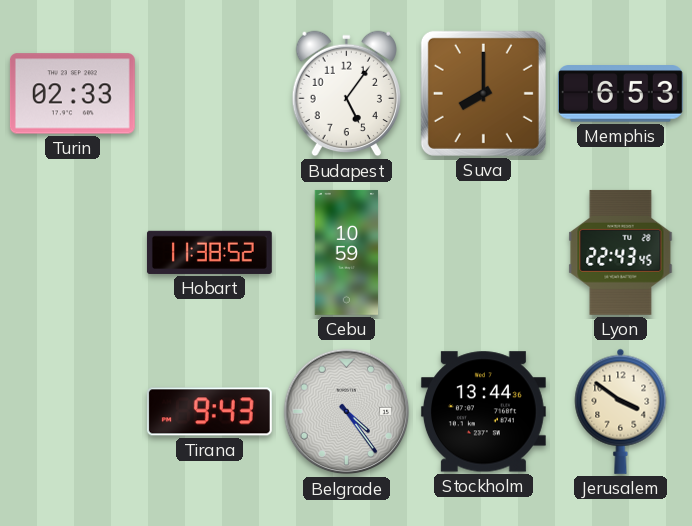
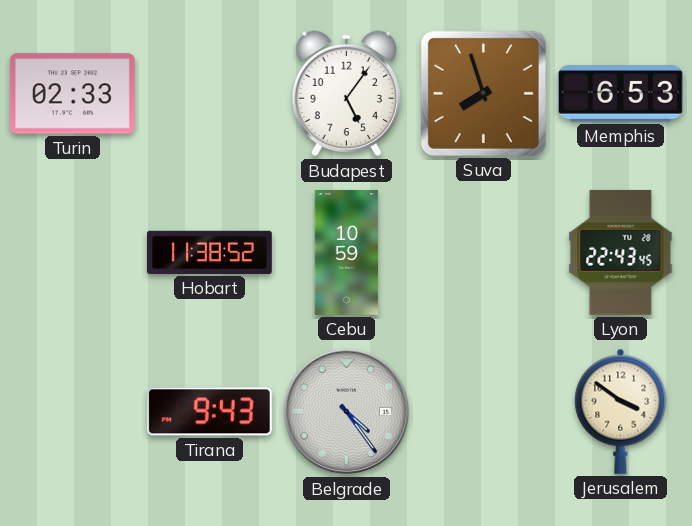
Suva: 8:00 -> 7:57 (483, 93)
Stockholm: 13:44 -> none (483, 412)
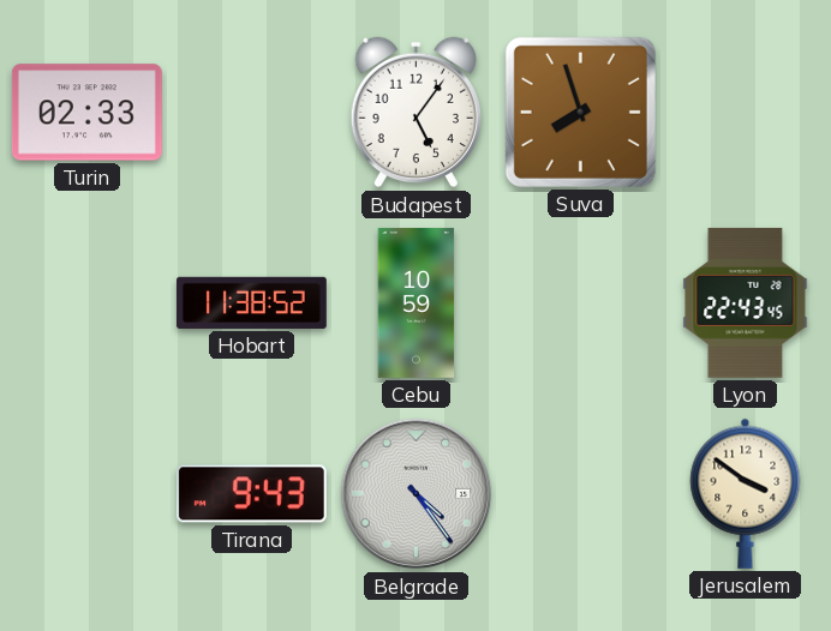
Memphis: 6:53 -> none (620, 94)
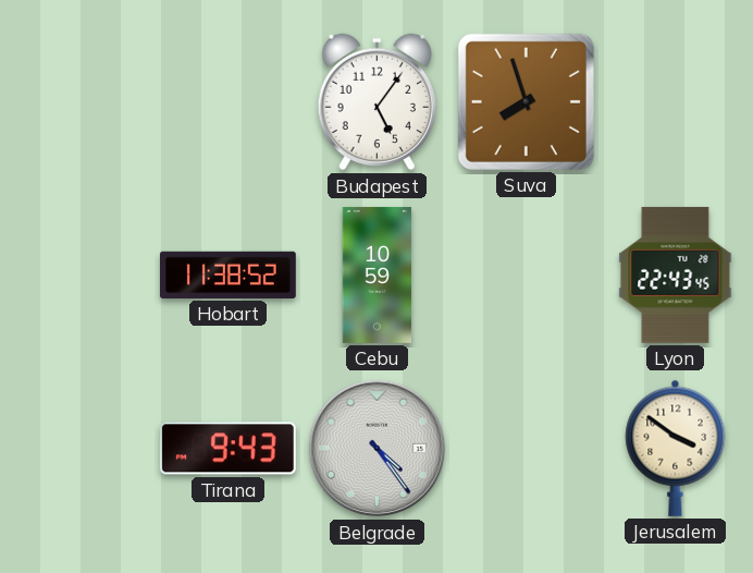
Turin: 02:33 -> none (86, 113)
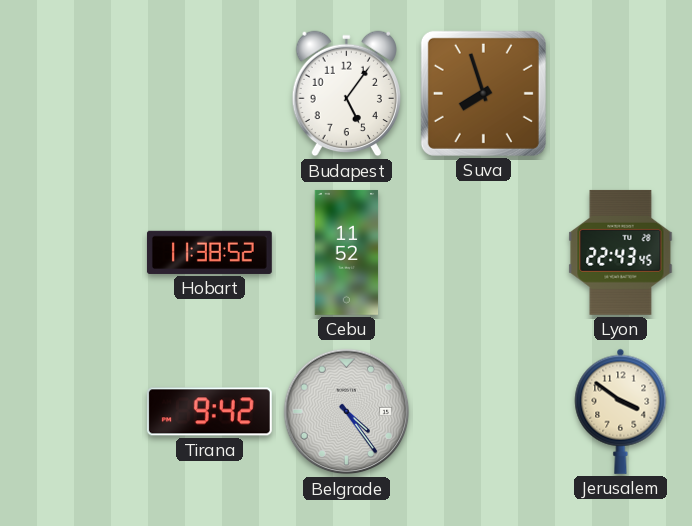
Cebu: 10:59 -> 11:52 (347, 252)
Tirana: 9:43 -> 9:42 (209, 412)
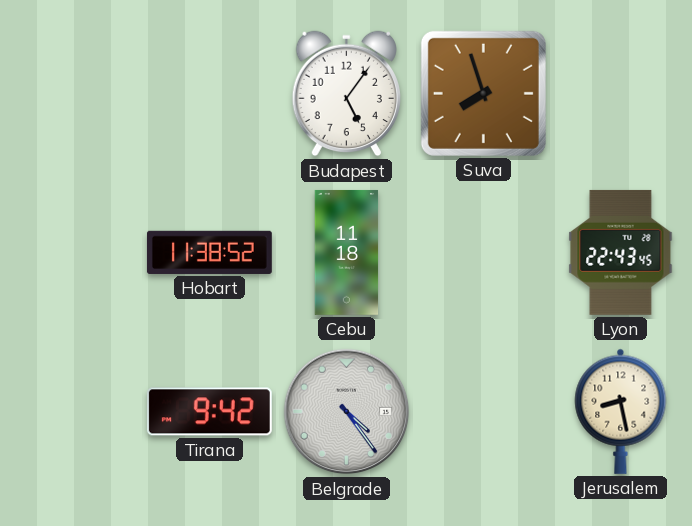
Cebu: 11:52 -> 11:18 (347, 252)
Jerusalem: 3:51 -> 8:28 (621, 411)
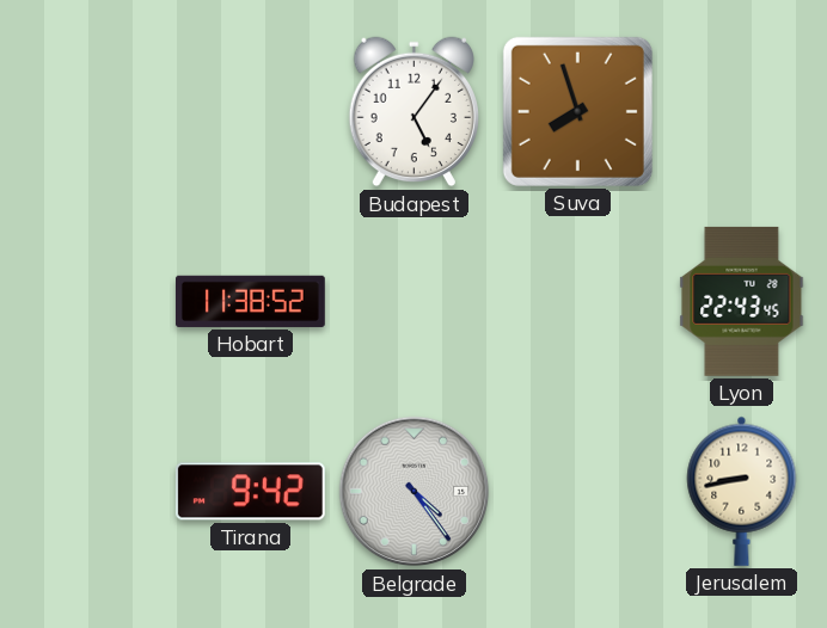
Cebu: 11:18 -> none (347, 252)
Jerusalem: 8:28 -> 8:43 (742, 491)
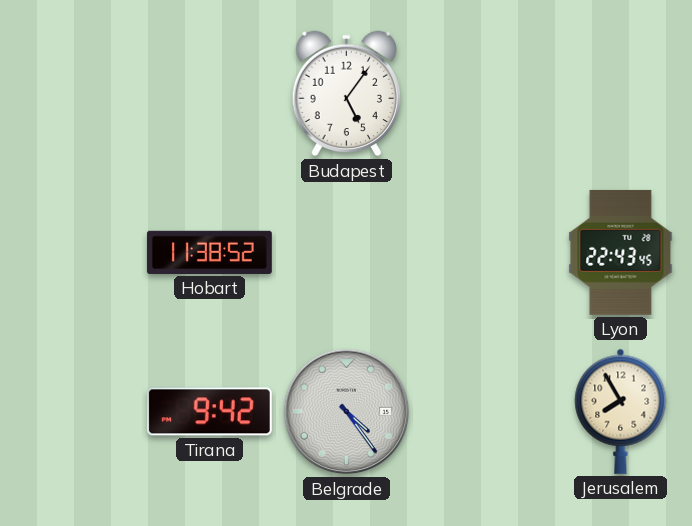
Suva: 7:57 -> none (577, 111)
Jerusalem: 8:43 -> 7:55 (621, 411)
